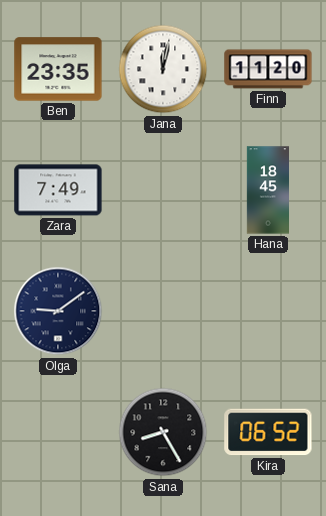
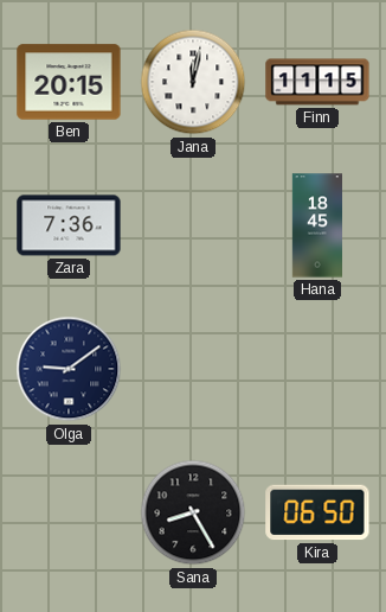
Ben: 23:35 -> 20:15 (69, 82)
Finn: 11:20 -> 11:15 (317, 82)
Zara: 7:49 -> 7:36 (69, 225)
Kira: 06:52 -> 06:50 (317, 512)
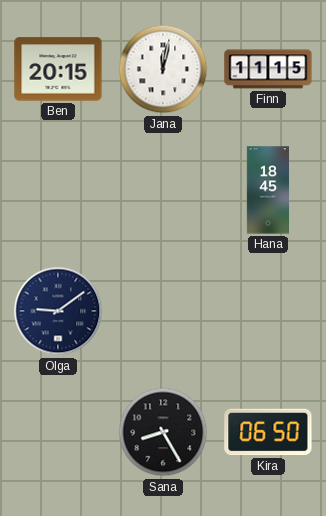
Zara: 7:36 -> none (69, 225)
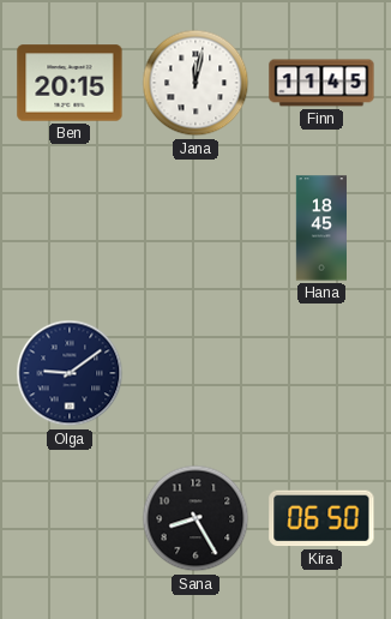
Finn: 11:15 -> 11:45 (321, 83)
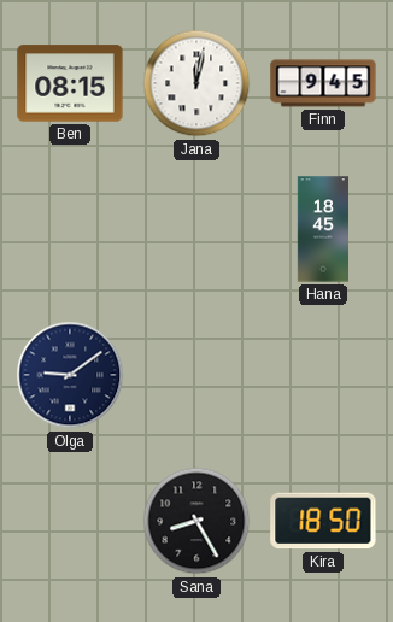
Ben: 20:15 -> 08:15 (70, 83)
Finn: 11:45 -> 9:45 (323, 83)
Kira: 06:50 -> 18:50 (323, 521)
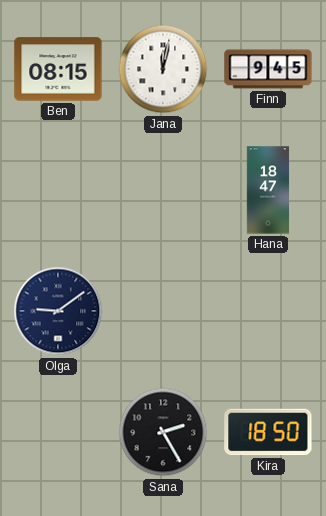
Hana: 18:45 -> 18:47 (267, 190)
Sana: 8:25 -> 2:25 (163, 432)
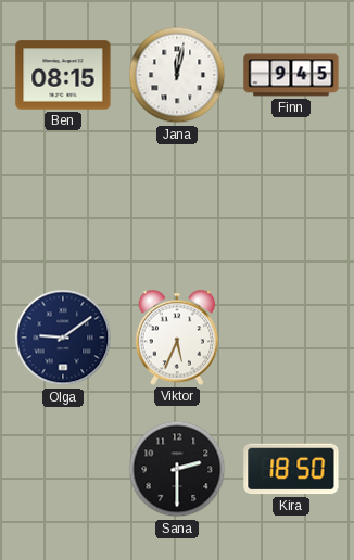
Hana: 18:47 -> none (267, 190)
Viktor: none -> 5:34 (177, 338)
Sana: 2:25 -> 2:30 (177, 469)
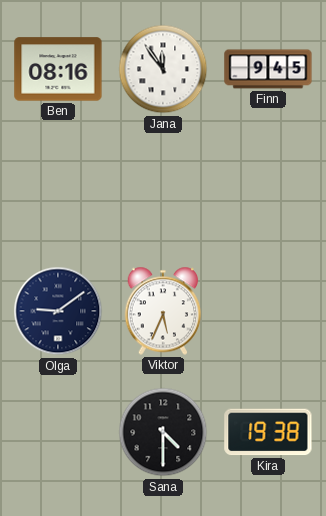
Ben: 08:15 -> 08:16 (58, 69)
Jana: 12:02 -> 11:54 (163, 69)
Sana: 2:30 -> 4:30 (163, 432)
Kira: 18:50 -> 19:38 (268, 432)
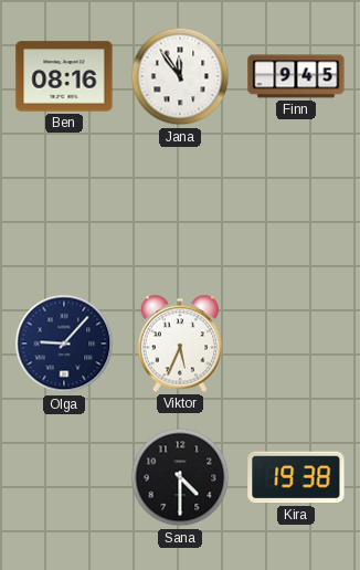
Olga: 9:09 -> 9:07 (64, 344)
